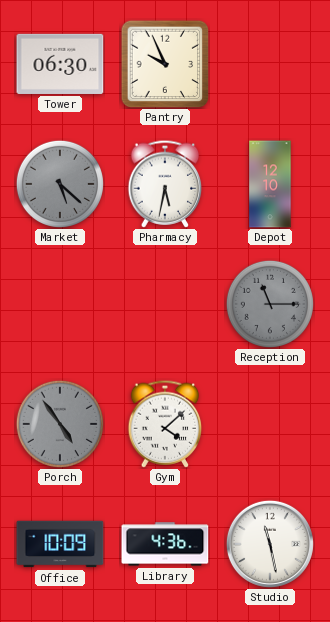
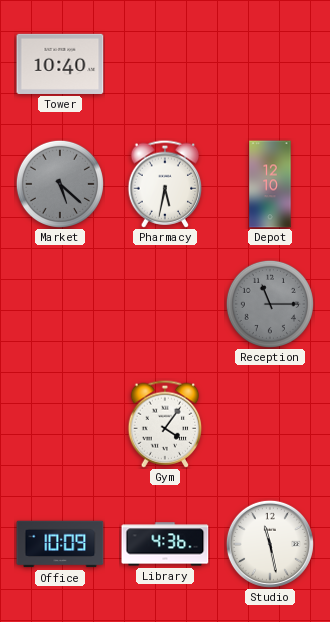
Tower: 06:30 -> 10:40 (60, 64)
Pantry: 9:56 -> none (165, 64)
Porch: 4:54 -> none (60, 424)
Gym: 4:08 -> 4:06 (165, 424)
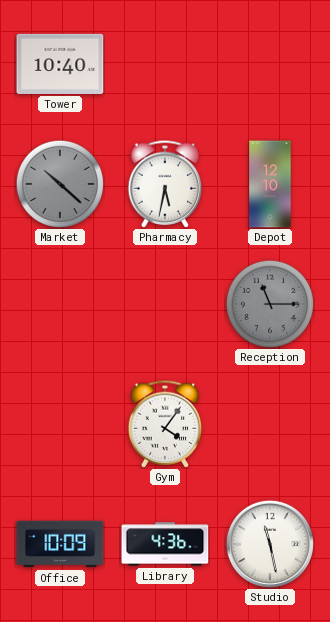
Market: 5:22 -> 10:22 (60, 184)
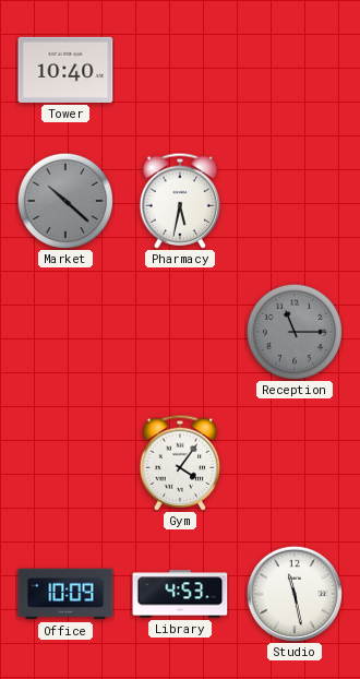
Depot: 12:10 -> none (270, 184)
Library: 4:36 -> 4:53 (180, 594)
